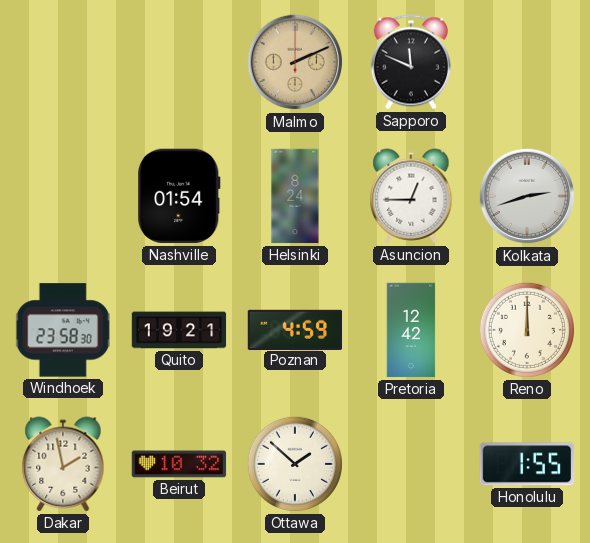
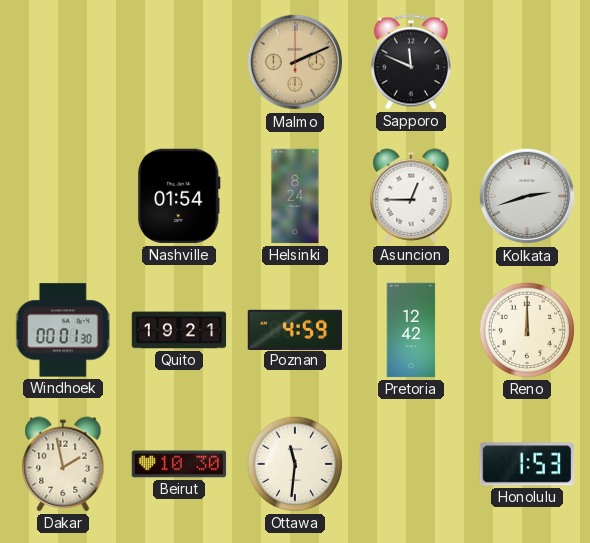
Windhoek: 23:58 -> 00:01 (63, 330)
Beirut: 10:32 -> 10:30 (179, 464)
Ottawa: 1:52 -> 11:31 (295, 464)
Honolulu: 1:55 -> 1:53 (527, 464)
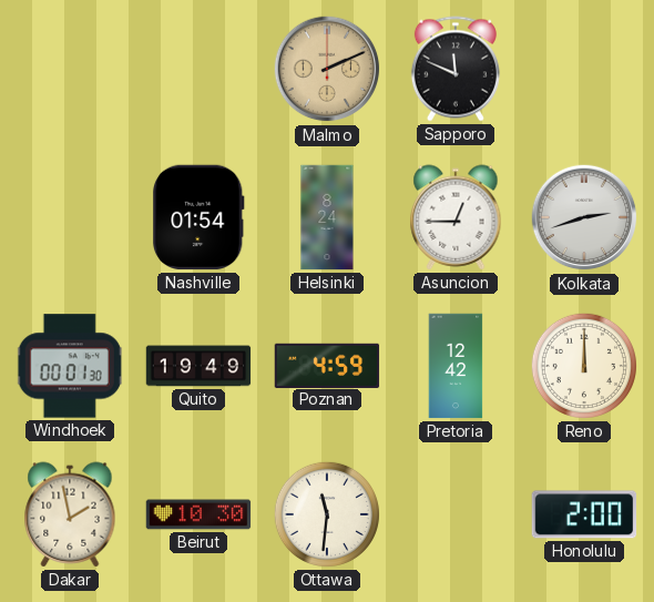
Quito: 19:21 -> 19:49 (198, 366)
Honolulu: 1:53 -> 2:00 (584, 514)
